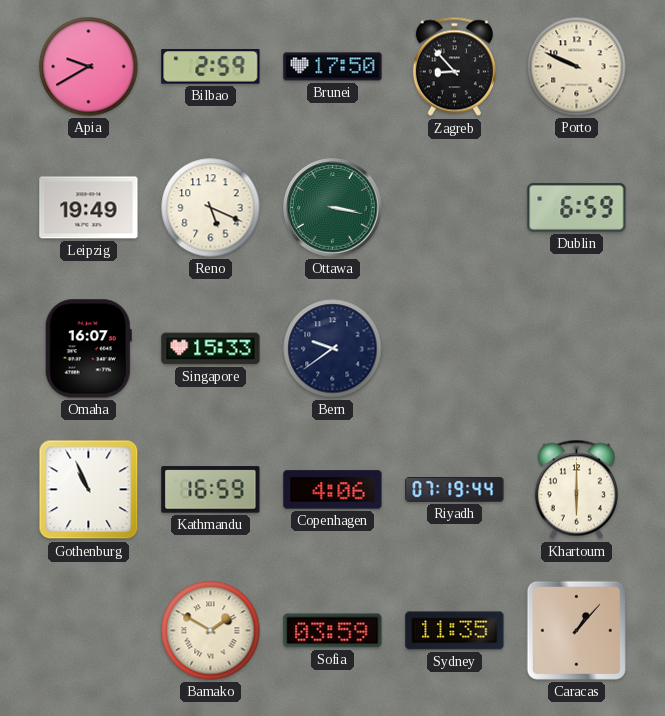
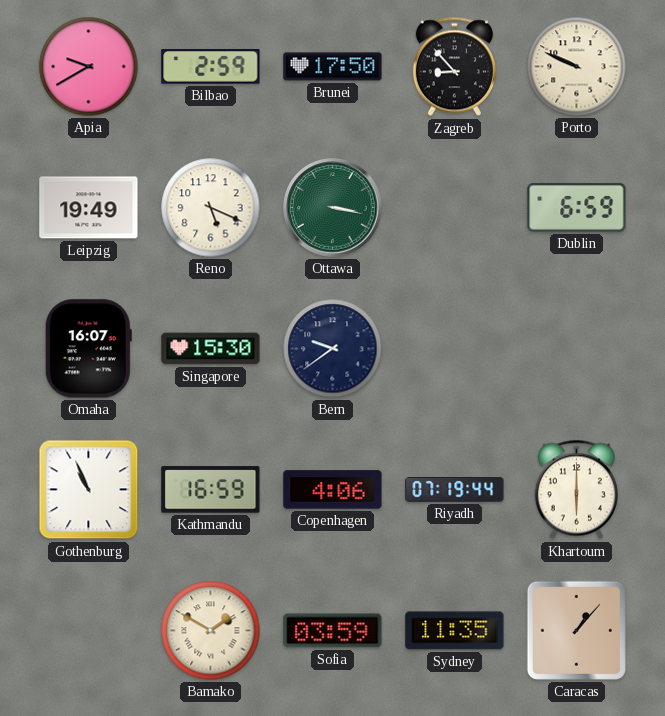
Singapore: 15:33 -> 15:30 (211, 349)
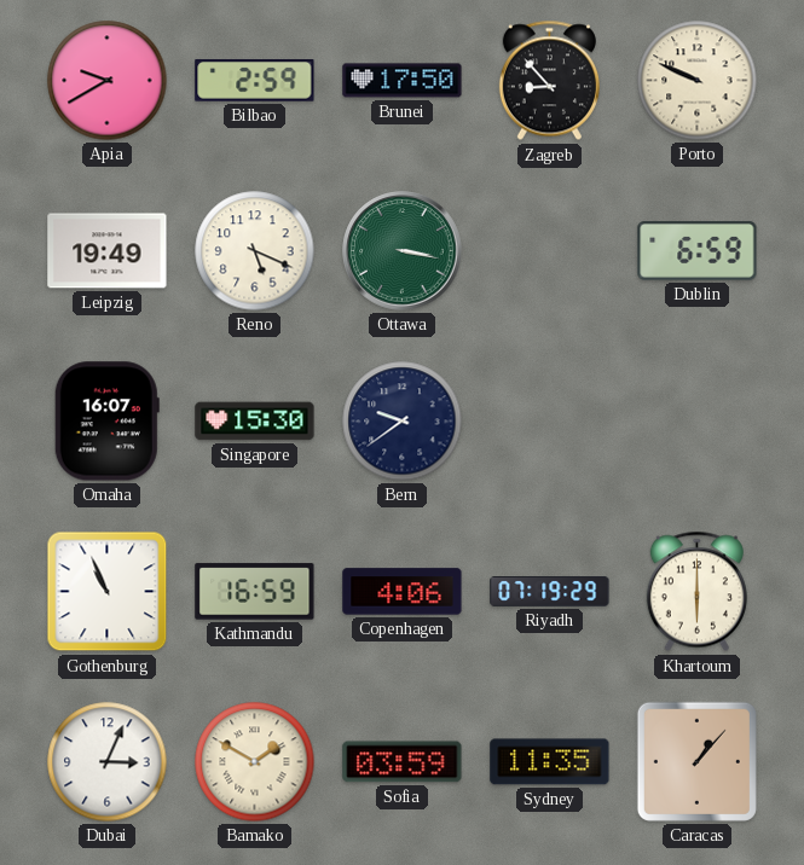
Riyadh: 07:19:44 -> 07:19:29 (550, 592)
Dubai: none -> 3:04 (108, 762)
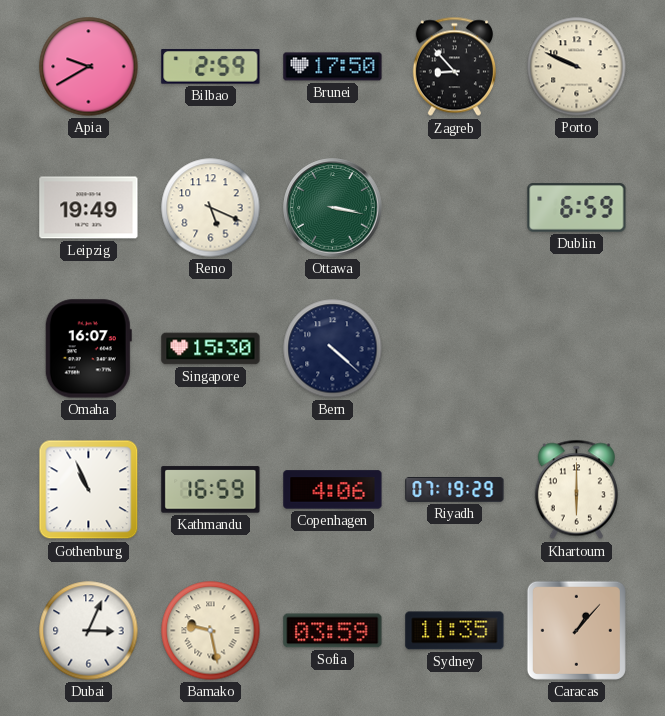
Bern: 9:39 -> 4:22 (333, 349)
Bamako: 1:50 -> 9:28 (211, 631)
